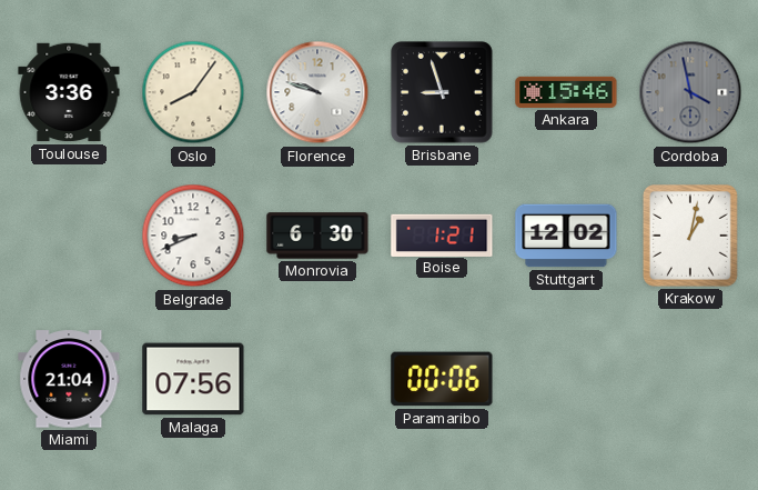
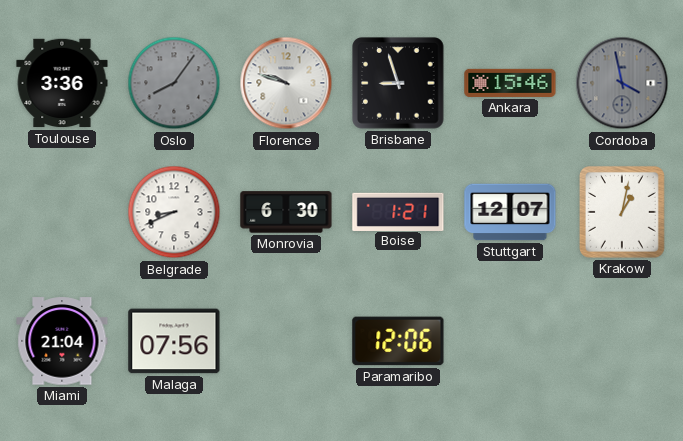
Oslo dial: cream -> grey (174, 83)
Stuttgart: 12:02 -> 12:07 (510, 212)
Paramaribo: 00:06 -> 12:06 (398, 341)
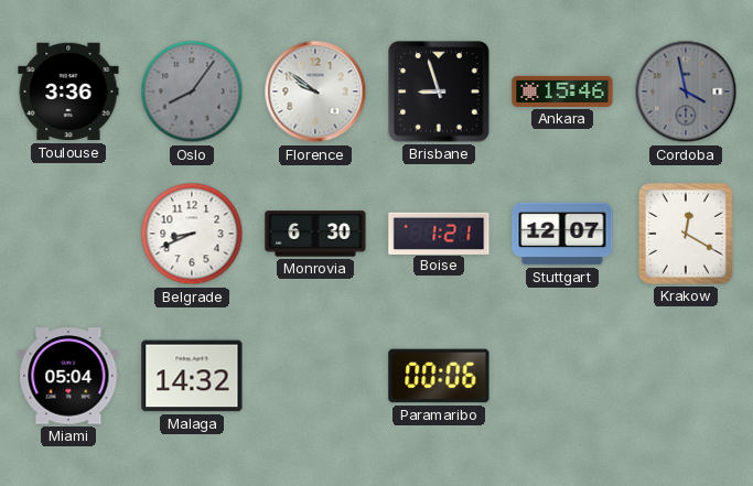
Florence: 9:48 -> 9:51 (315, 91)
Krakow: 1:02 -> 12:20 (686, 234)
Miami: 21:04 -> 05:04 (68, 376)
Malaga: 07:56 -> 14:32 (192, 376)
Paramaribo: 12:06 -> 00:06 (439, 376)
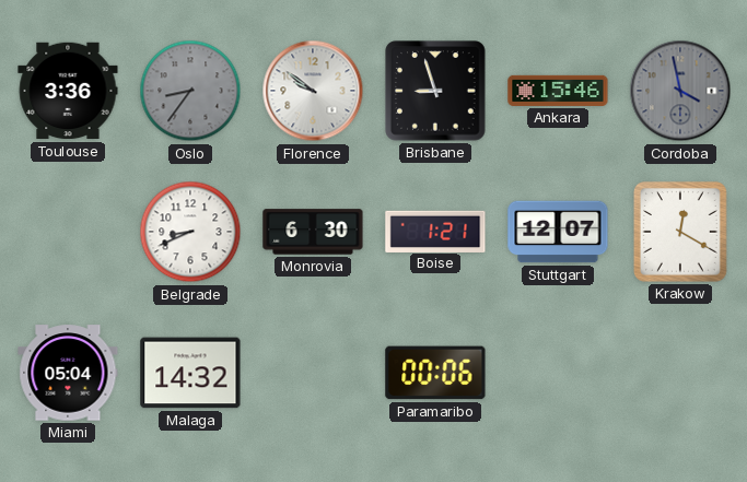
Oslo: 8:06 -> 8:36 (190, 91)
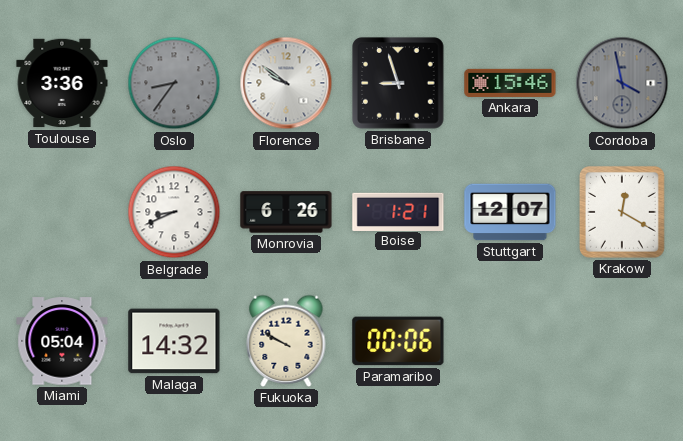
Monrovia: 6:30 -> 6:26 (286, 212)
Fukuoka: none -> 9:50 (286, 341)
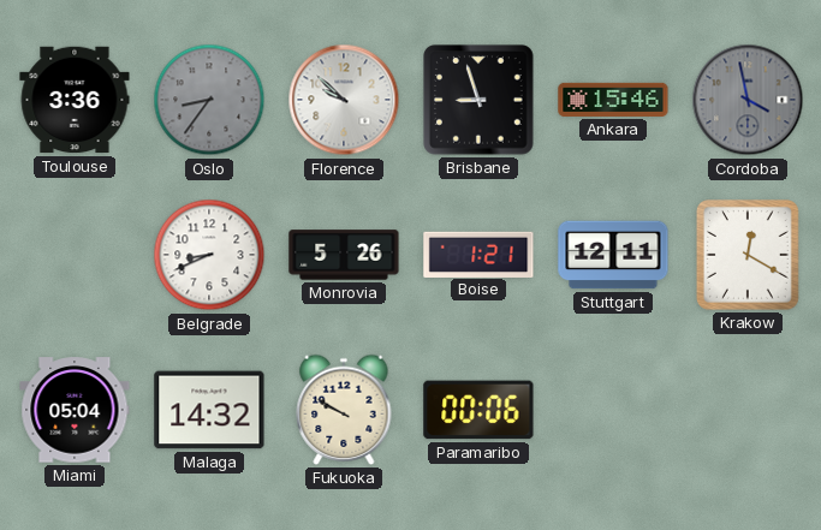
Florence: 9:51 -> 9:52 (344, 100)
Monrovia: 6:26 -> 5:26 (344, 255)
Stuttgart: 12:07 -> 12:11 (613, 255)
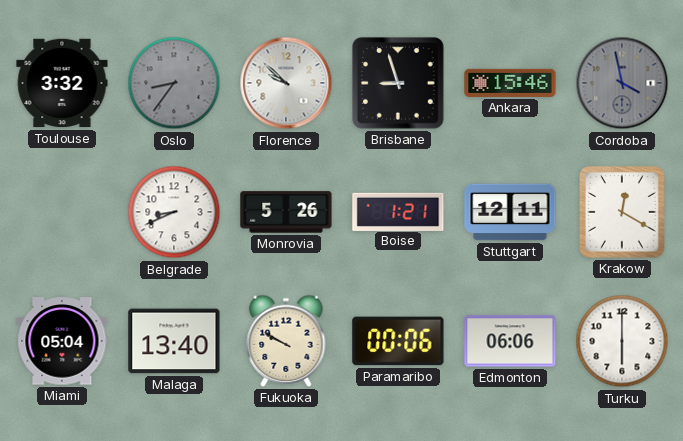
Toulouse: 3:36 -> 3:32 (62, 83)
Malaga: 14:32 -> 13:40 (174, 341)
Edmonton: none -> 06:06 (510, 341)
Turku: none -> 6:00 (622, 341)
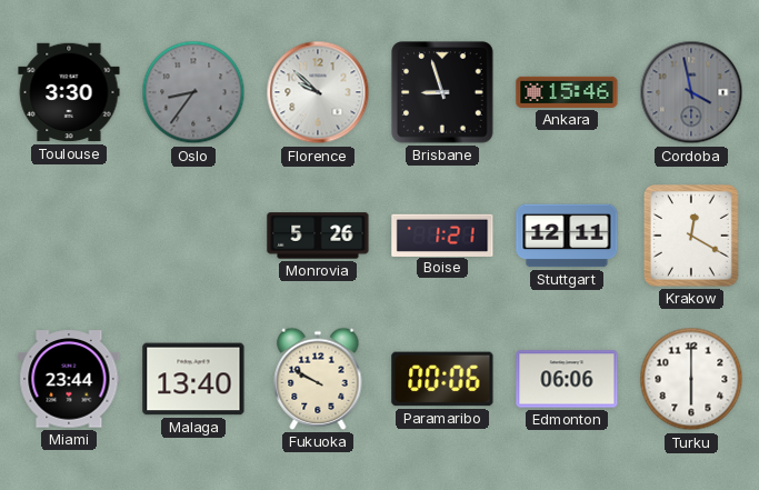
Toulouse: 3:32 -> 3:30 (69, 92)
Belgrade: 8:41 -> none (174, 212)
Miami: 05:04 -> 23:44 (69, 379)
